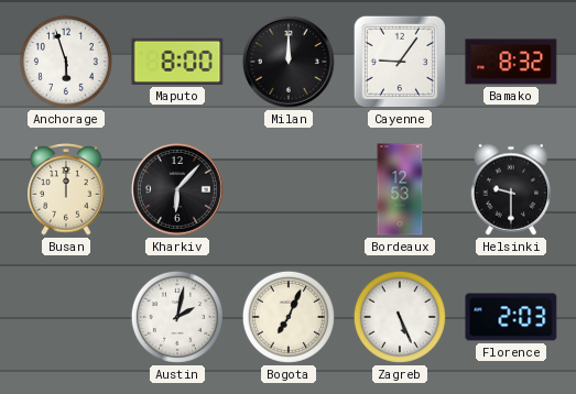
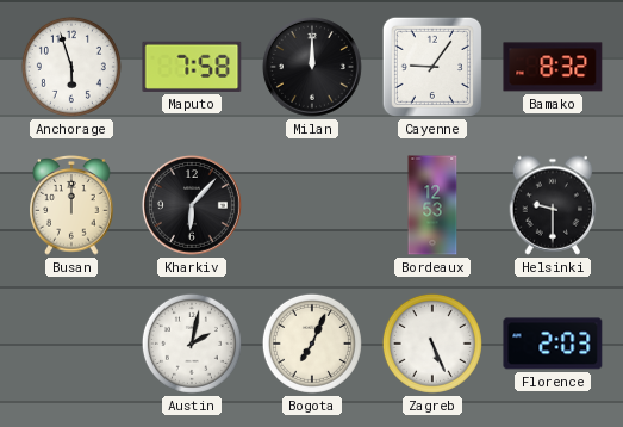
Maputo: 8:00 -> 7:58 (192, 67)
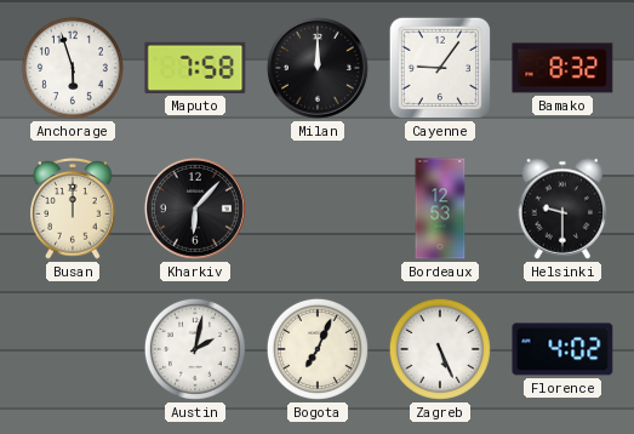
Florence: 2:03 -> 4:02 (562, 349)
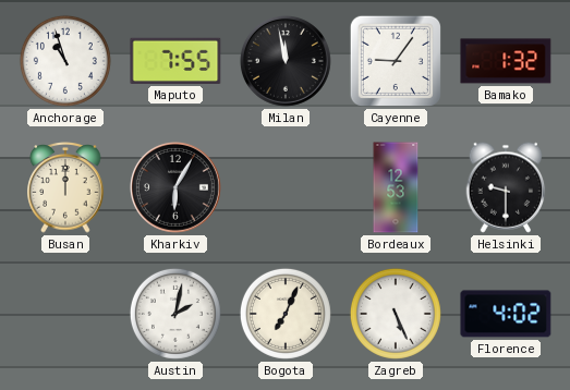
Anchorage: 5:57 -> 10:57 (65, 61)
Maputo: 7:58 -> 7:55 (175, 61)
Milan: 12:00 -> 11:58 (286, 61)
Bamako: 8:32 -> 1:32 (506, 61)
Kharkiv: 6:07 -> 6:05 (175, 187)
